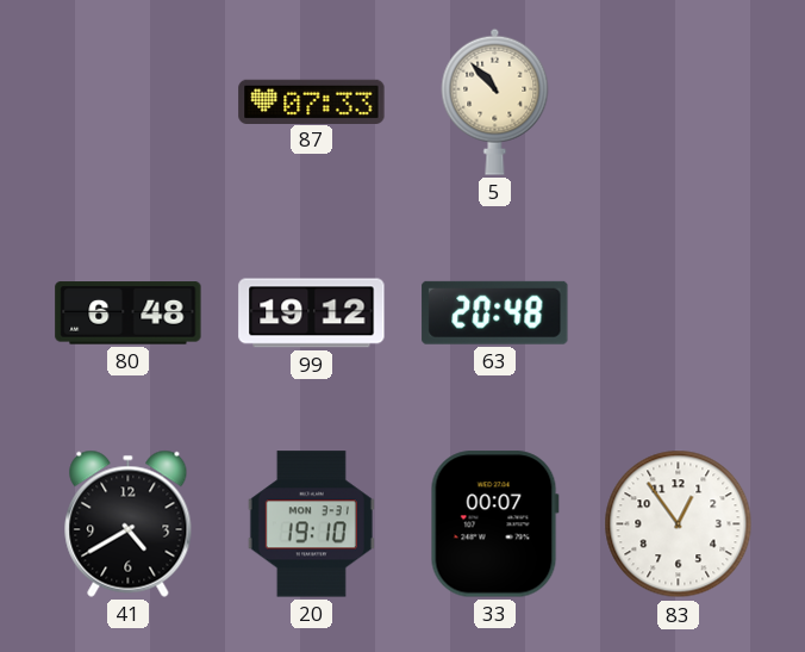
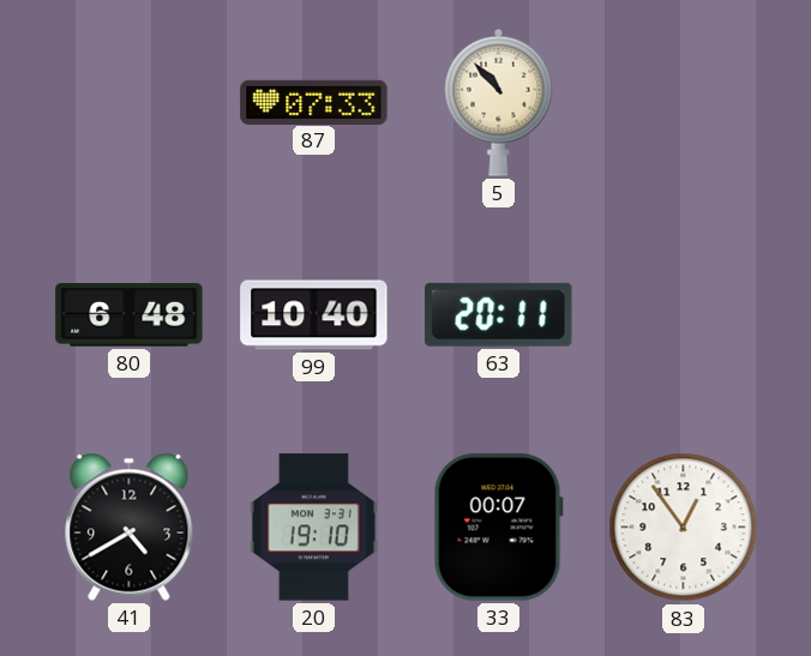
99: 19:12 -> 10:40 (314, 315)
63: 20:48 -> 20:11 (499, 314)
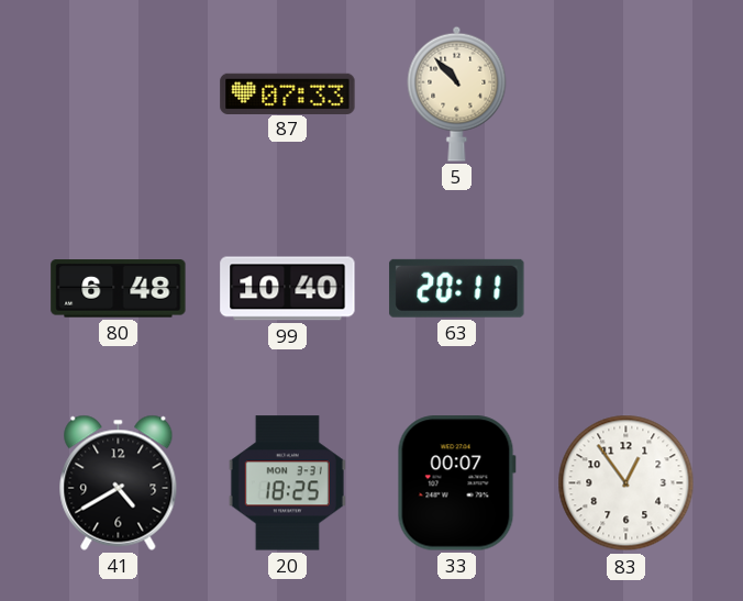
20: 19:10 -> 18:25 (287, 483)
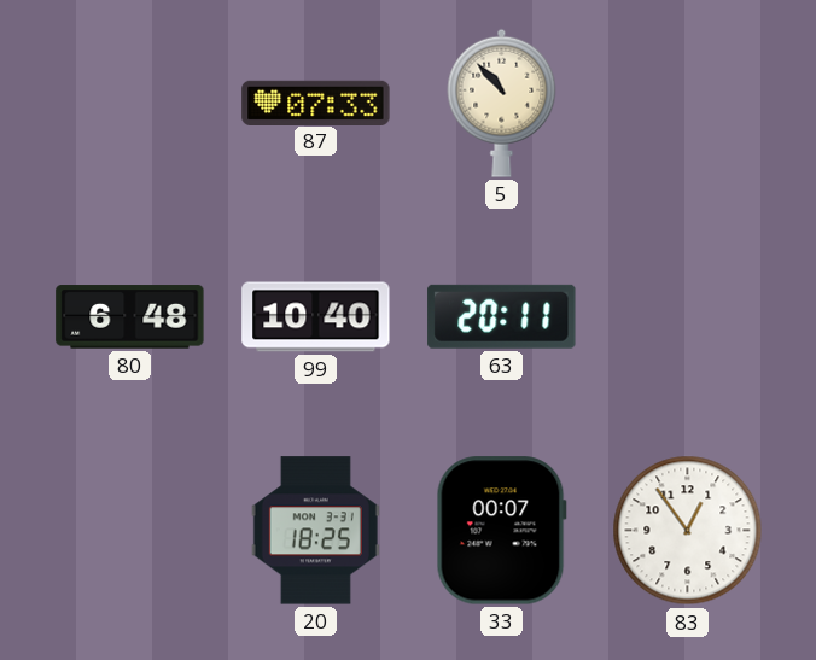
41: 4:40 -> none (119, 482)
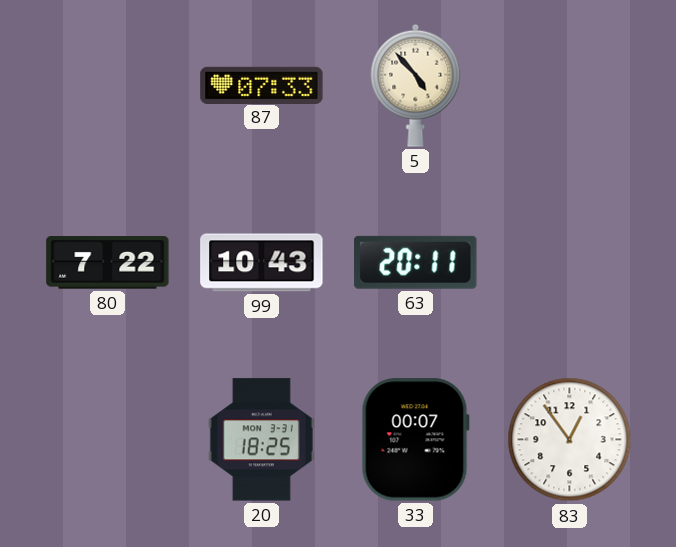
5: 10:53 -> 4:53 (416, 85)
80: 6:48 -> 7:22 (108, 263)
99: 10:40 -> 10:43 (262, 263)
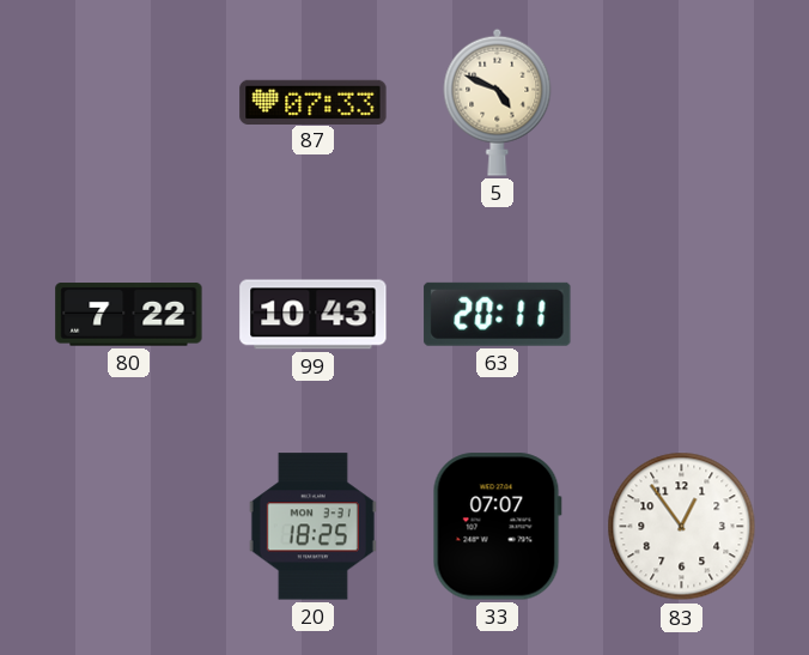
5: 4:53 -> 4:49 (498, 102)
33: 00:07 -> 07:07 (497, 527)
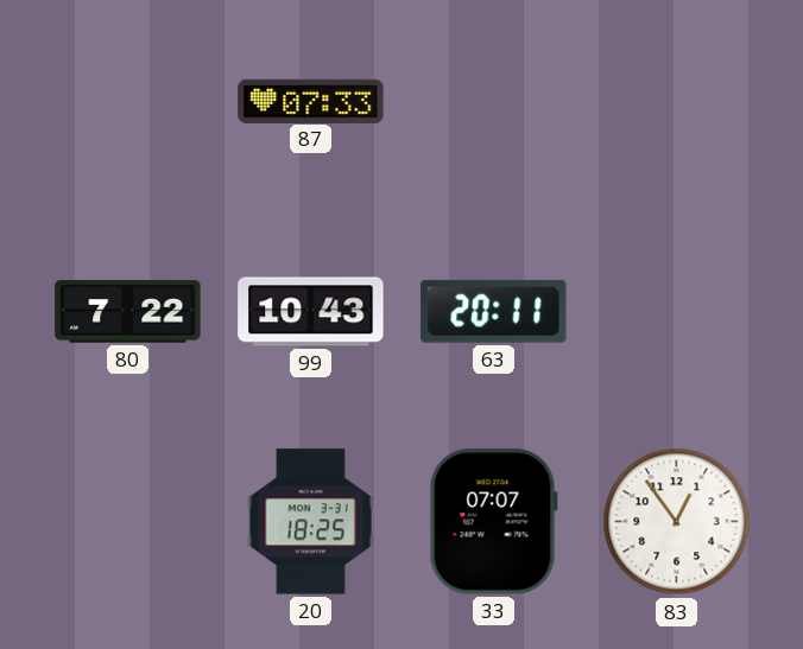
5: 4:49 -> none (498, 102)
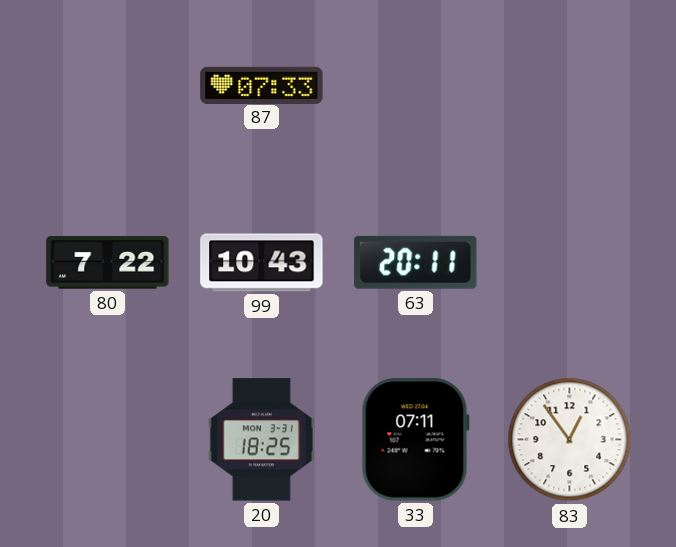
33: 07:07 -> 07:11 (415, 440)
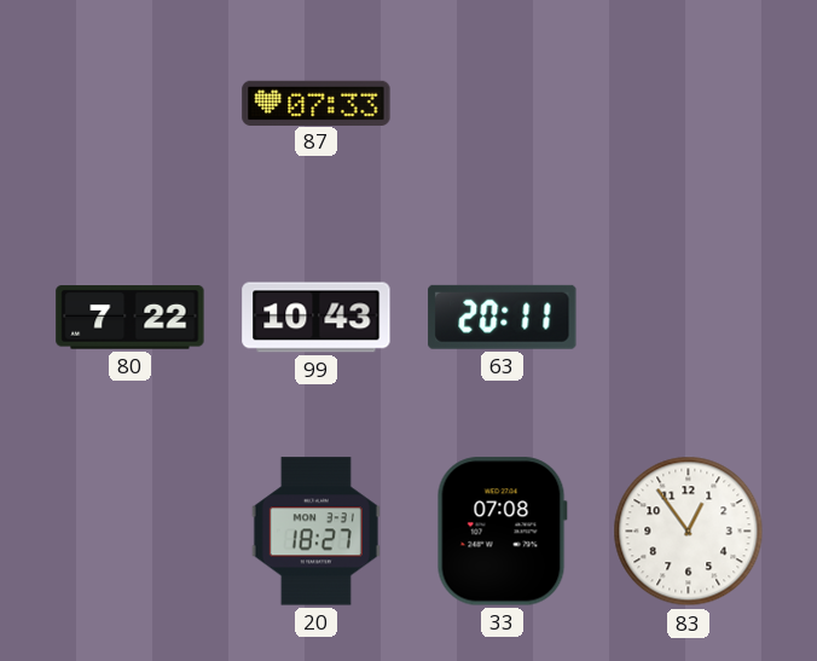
20: 18:25 -> 18:27 (315, 532)
33: 07:11 -> 07:08 (502, 532)
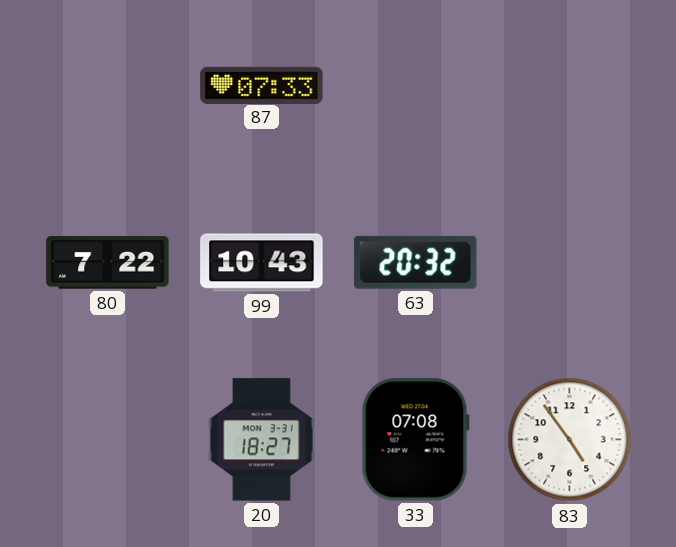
63: 20:11 -> 20:32 (416, 262)
83: 12:54 -> 4:54 (570, 440)
